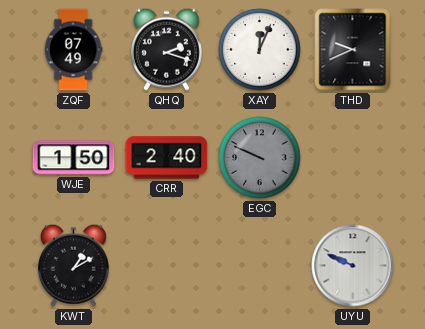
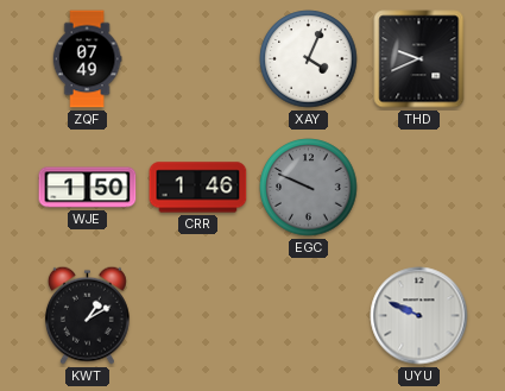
QHQ: 2:18 -> none (166, 49)
XAY: 12:04 -> 4:04 (309, 59)
CRR: 2:40 -> 1:46 (198, 188)
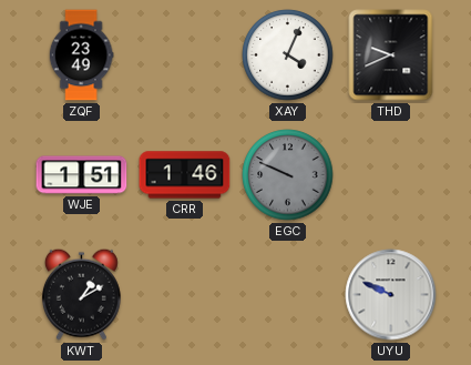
ZQF: 07:49 -> 23:49 (81, 55)
WJE: 1:50 -> 1:51 (82, 175)
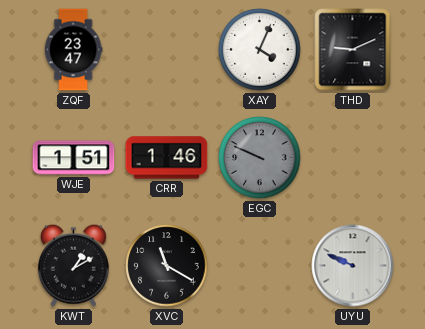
ZQF: 23:49 -> 23:47 (73, 50)
THD: 9:41 -> 9:11 (353, 50)
XVC: none -> 11:20 (167, 266)
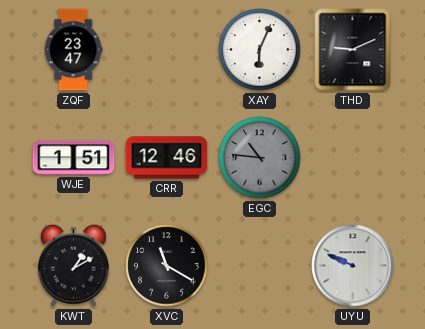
XAY: 4:04 -> 6:04 (260, 50)
CRR: 1:46 -> 12:46 (167, 158)
EGC: 9:49 -> 10:46 (260, 158)
